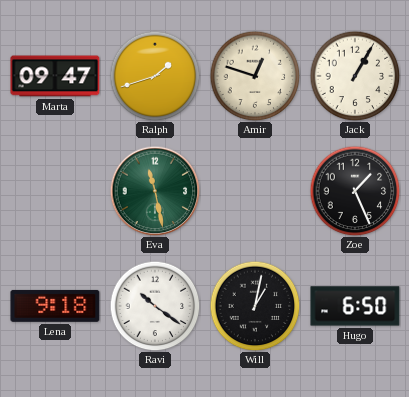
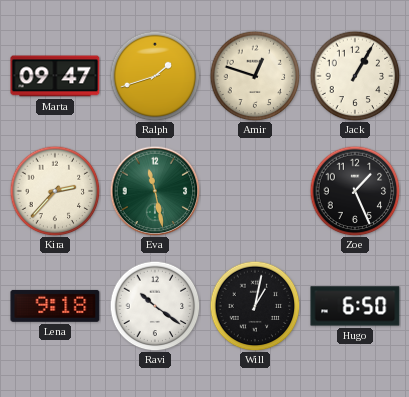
Kira: none -> 2:37 (55, 191)
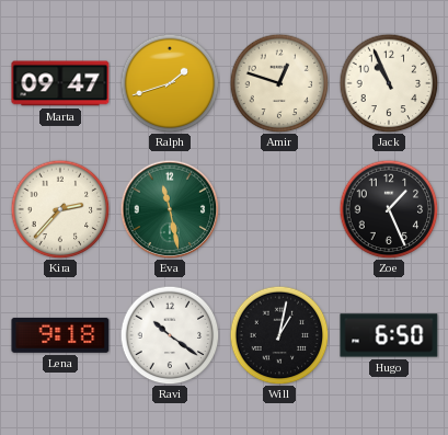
Jack: 1:05 -> 10:56 (389, 83)
